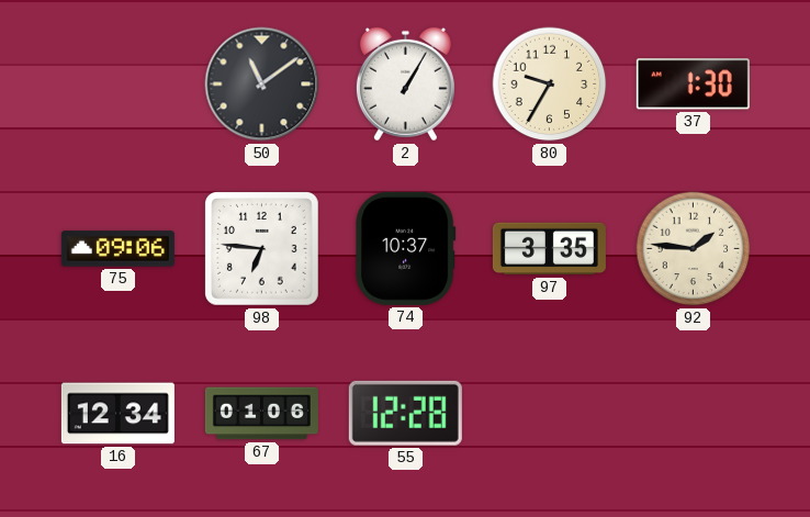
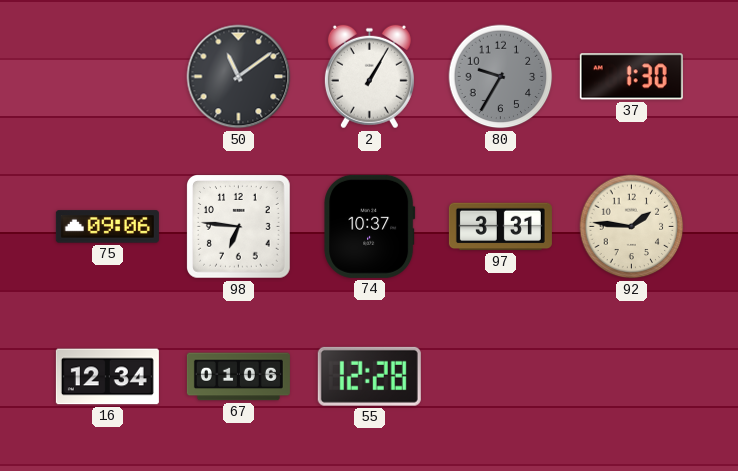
80 dial: cream -> grey (501, 77)
97: 3:35 -> 3:31 (500, 227)
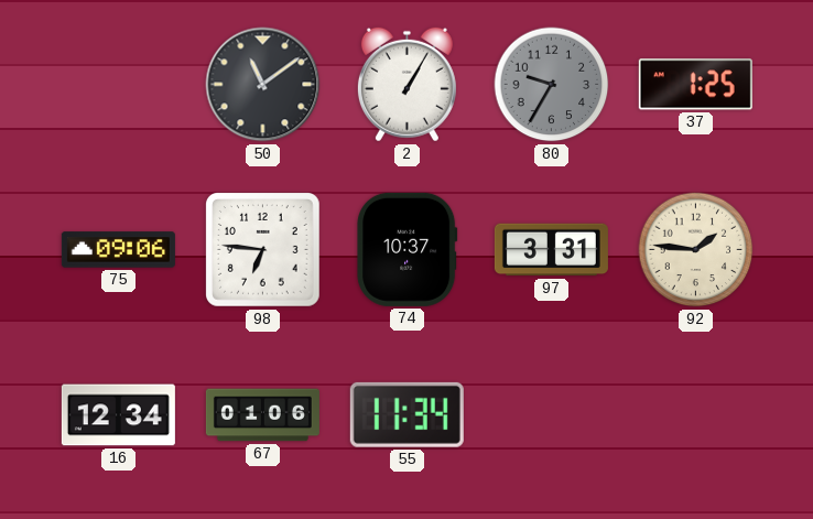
37: 1:30 -> 1:25 (695, 85)
55: 12:28 -> 11:34 (406, 414)
